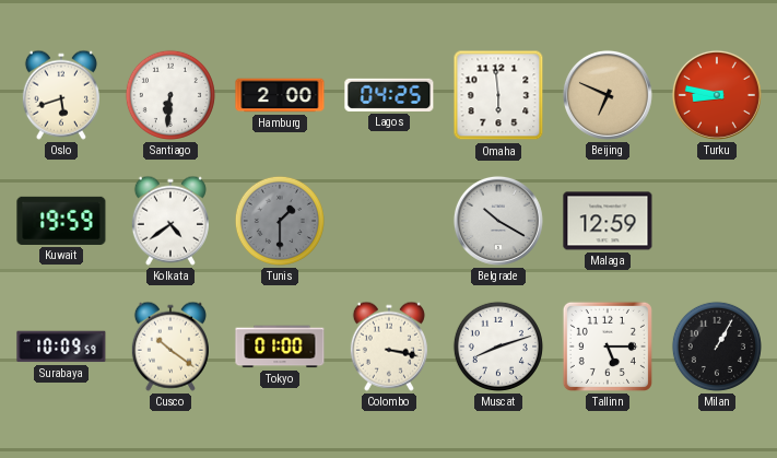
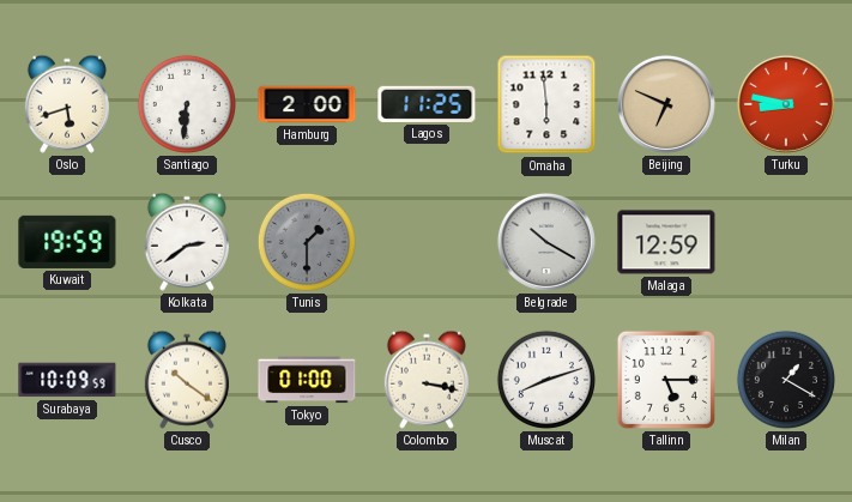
Lagos: 04:25 -> 11:25 (427, 104)
Kolkata: 4:39 -> 2:39 (187, 242)
Milan: 1:05 -> 1:20 (786, 380)
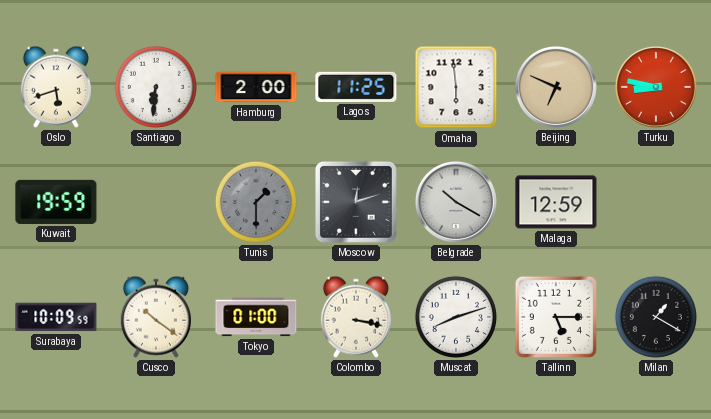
Kolkata: 2:39 -> none (187, 242)
Moscow: none -> 12:12 (356, 202)
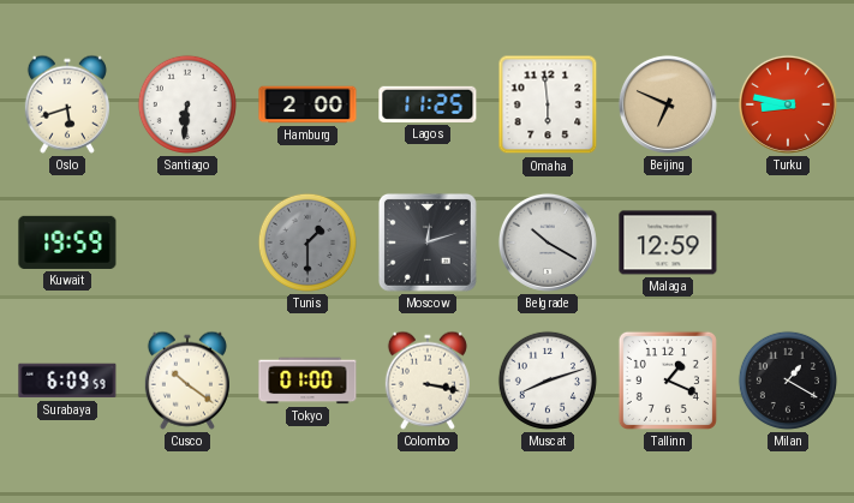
Surabaya: 10:09 -> 6:09 (67, 381)
Tallinn: 5:15 -> 1:19 (668, 381)
